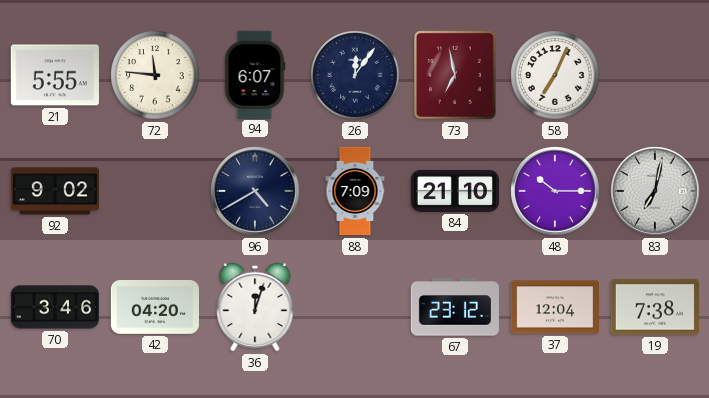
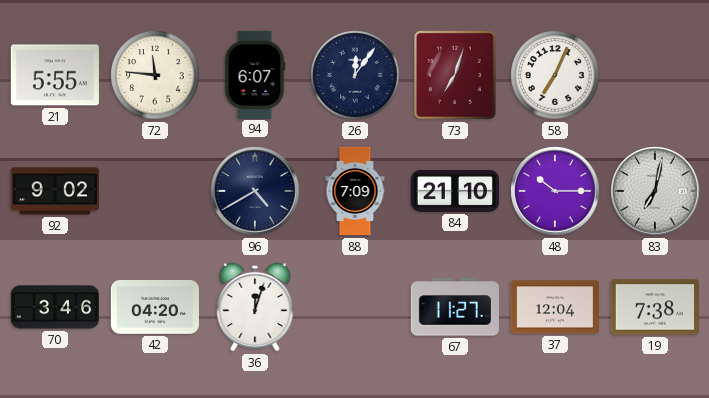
73: 6:58 -> 7:03 (456, 76)
67: 23:12 -> 11:27 (455, 307)
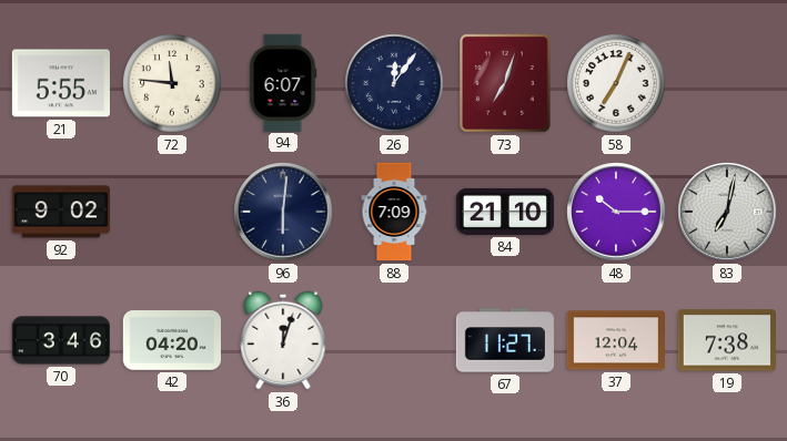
96: 4:40 -> 6:01 (283, 212)
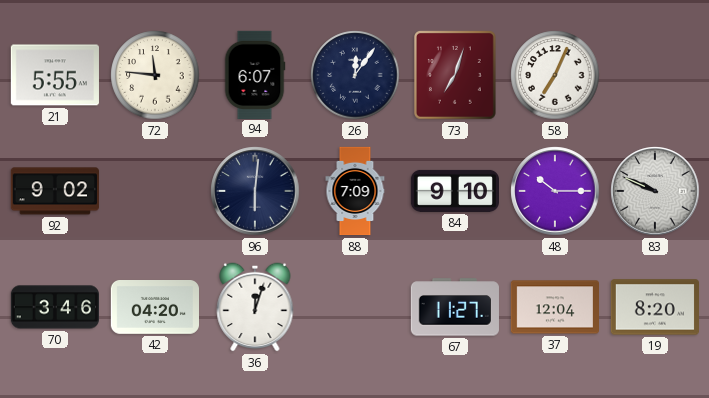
84: 21:10 -> 9:10 (454, 191)
83: 7:02 -> 9:49 (655, 191)
19: 7:38 -> 8:20 (654, 307)
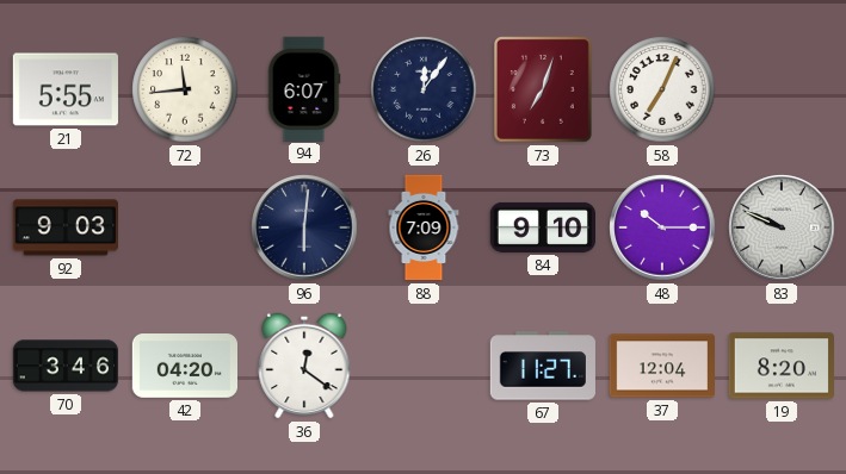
72: 11:46 -> 11:44 (185, 89)
92: 9:02 -> 9:03 (64, 227)
36: 12:03 -> 12:21 (304, 366)
